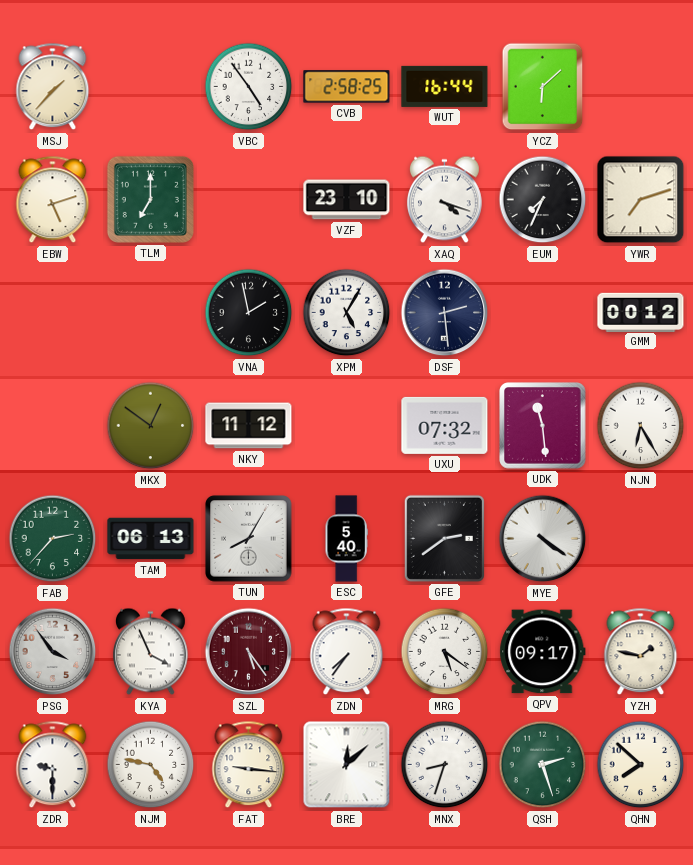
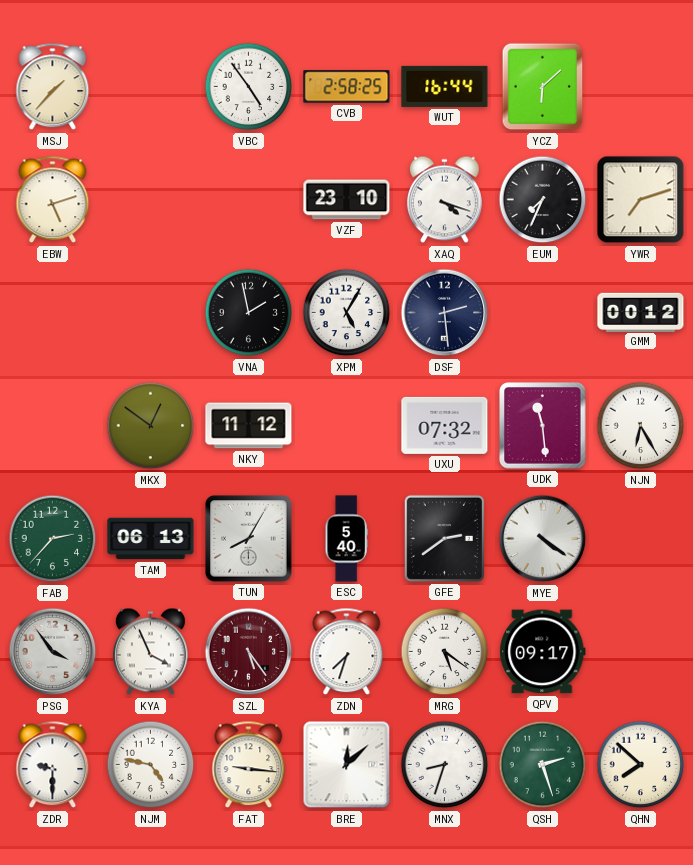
TLM: 7:00 -> none (150, 199)
ZDN: 7:36 -> 7:33 (347, 652)
YZH: 1:47 -> none (641, 652)
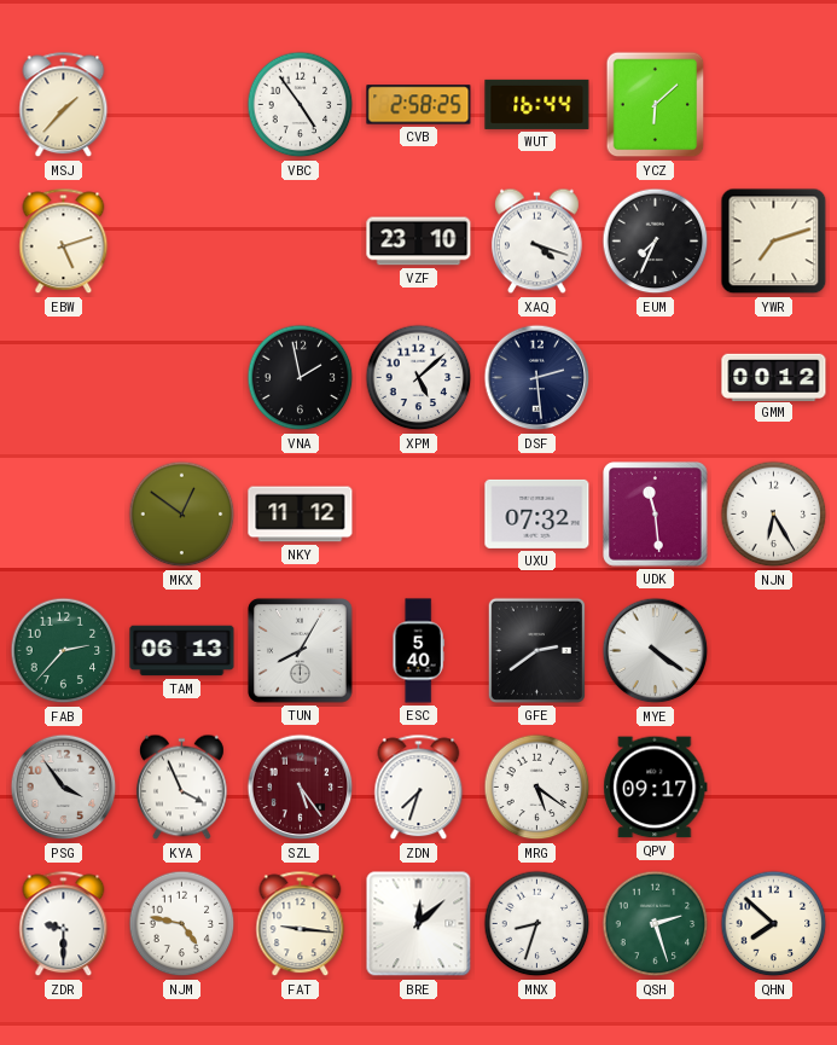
XPM: 5:05 -> 5:08 (419, 378)
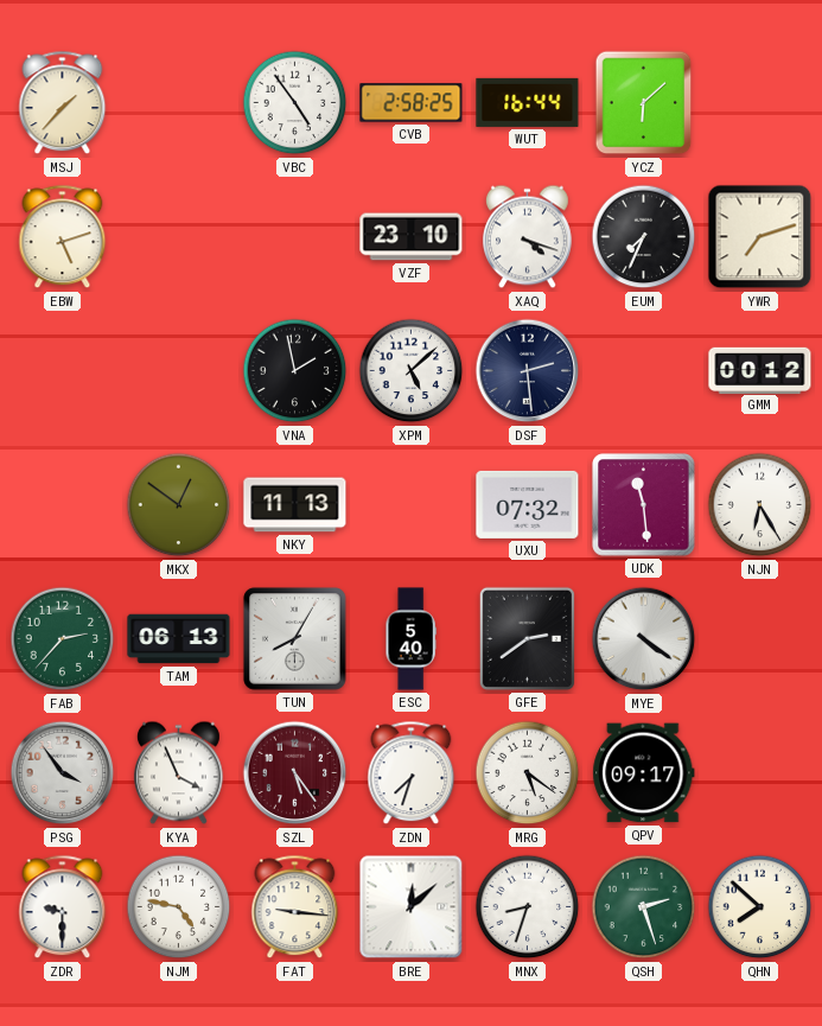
NKY: 11:12 -> 11:13 (295, 505)
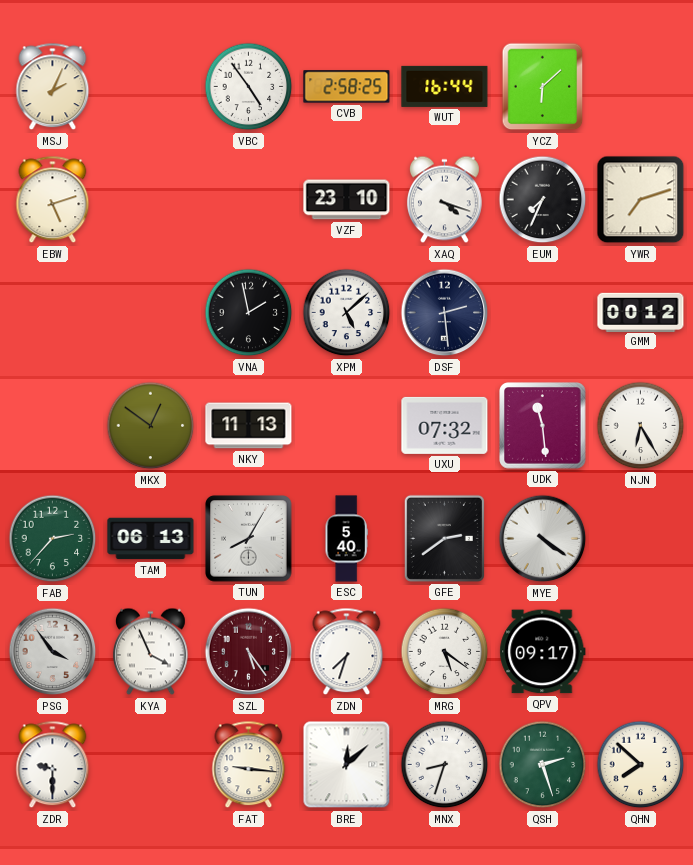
MSJ: 1:37 -> 2:04 (53, 87)
NJM: 4:47 -> none (179, 907)
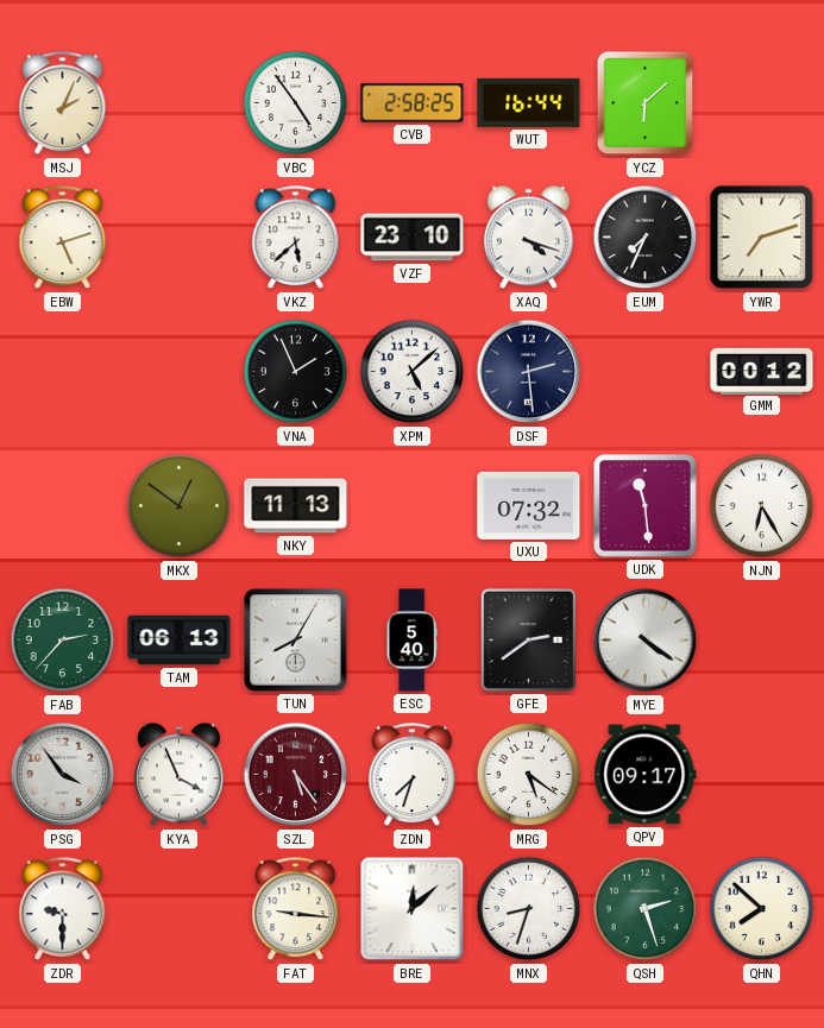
VKZ: none -> 5:38 (296, 238)
VNA: 1:58 -> 1:56 (296, 372)
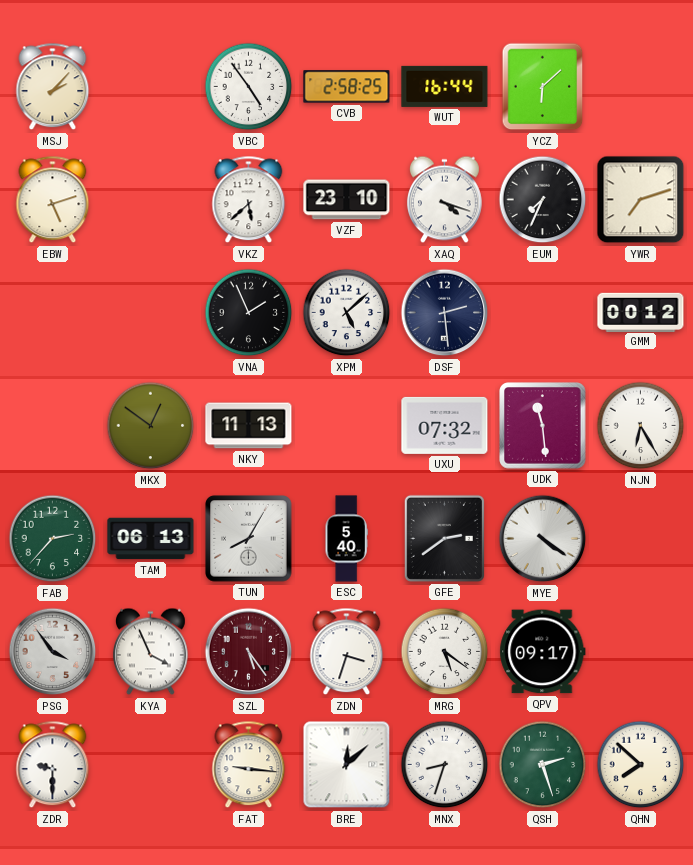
MSJ: 2:04 -> 2:07 (53, 87)
ZDN: 7:33 -> 3:33 (347, 652)
